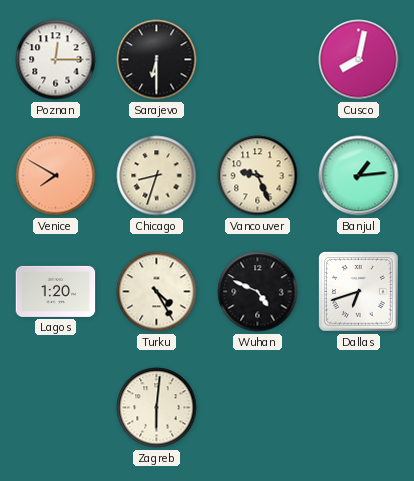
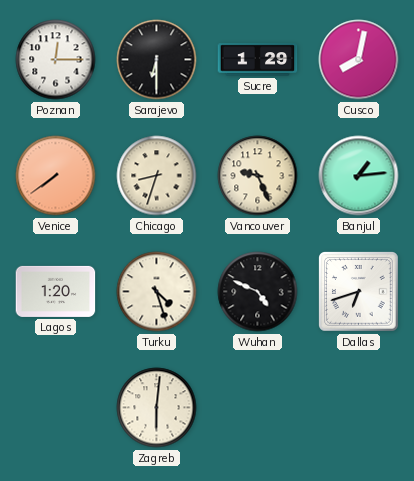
Sucre: none -> 1:29 (258, 60)
Venice: 7:50 -> 7:39 (56, 176)
Turku: 4:25 -> 4:27 (157, 292)
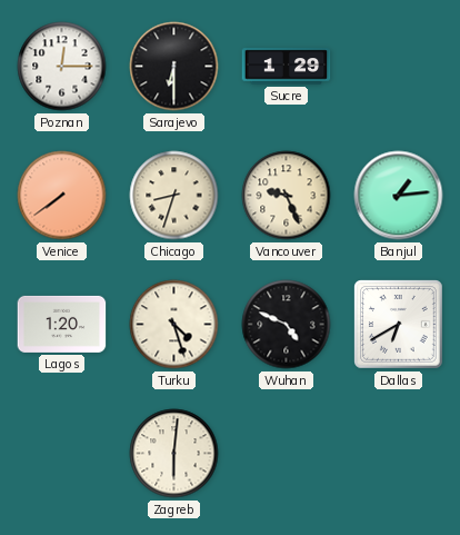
Cusco: 8:02 -> none (359, 60)
Dallas: 6:42 -> 6:40 (399, 325)
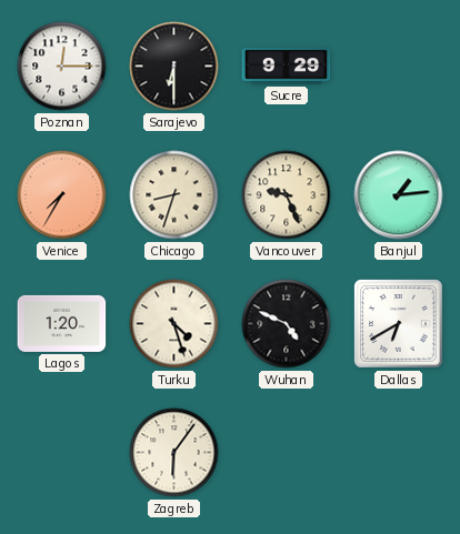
Sucre: 1:29 -> 9:29 (287, 67)
Venice: 7:39 -> 7:35 (62, 195)
Zagreb: 6:01 -> 6:06 (174, 453)
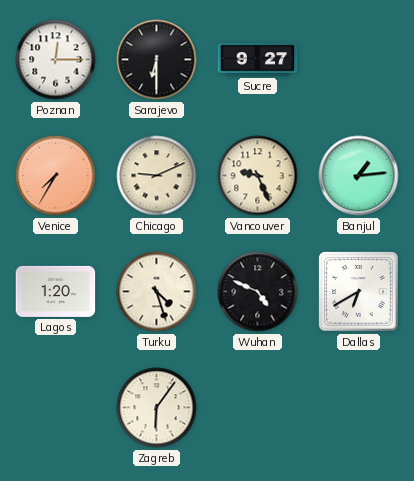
Sucre: 9:29 -> 9:27 (258, 60)
Chicago: 8:33 -> 9:11 (157, 176)
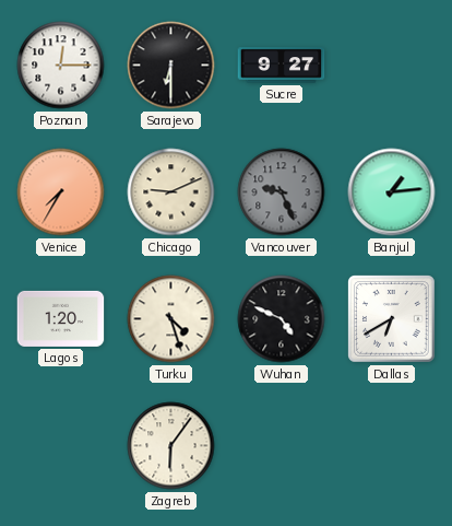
Vancouver dial: cream -> grey (282, 192)
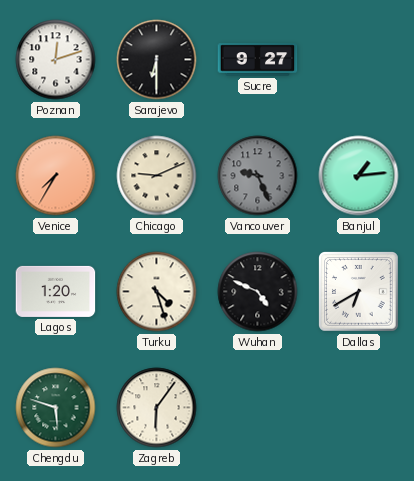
Poznan: 12:15 -> 12:12 (56, 60)
Chengdu: none -> 5:48 (56, 408)
